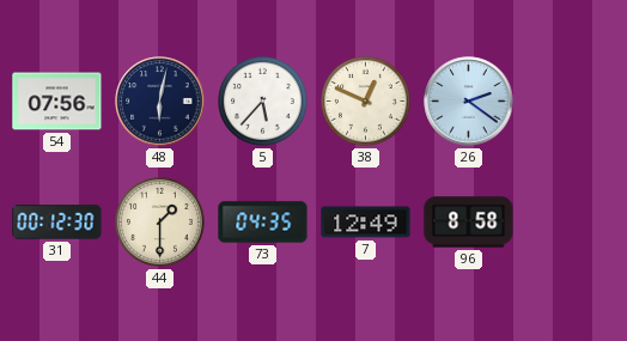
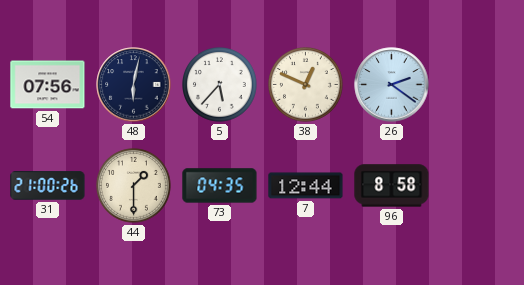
31: 00:12 -> 21:00 (48, 186)
7: 12:49 -> 12:44 (306, 186)
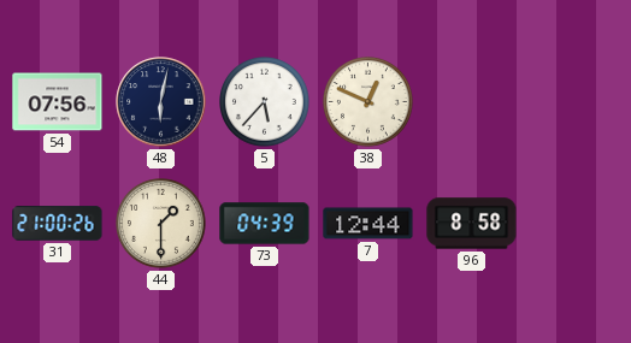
26: 2:21 -> none (392, 85)
73: 04:35 -> 04:39 (265, 224)
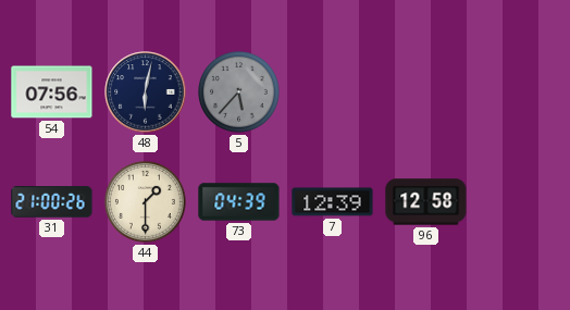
5 dial: white -> grey (239, 92)
38: 12:49 -> none (368, 102)
7: 12:44 -> 12:39 (333, 202)
96: 8:58 -> 12:58 (426, 202)
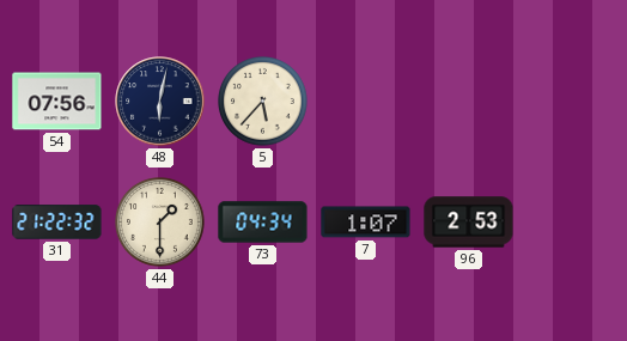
5 dial: grey -> cream (263, 102)
31: 21:00 -> 21:22 (57, 223)
73: 04:39 -> 04:34 (263, 223)
7: 12:39 -> 1:07 (366, 223)
96: 12:58 -> 2:53 (469, 223)
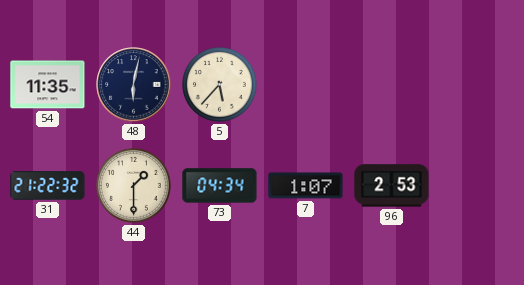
54: 07:56 -> 11:35 (48, 85)
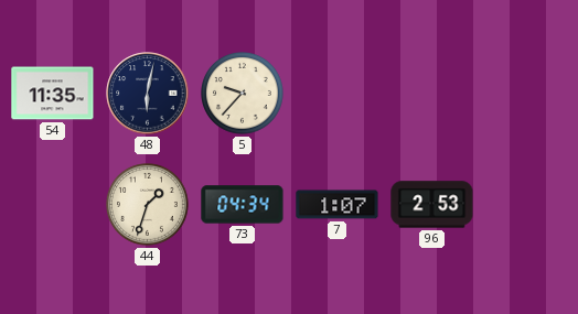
5: 5:37 -> 9:37 (243, 94)
31: 21:22 -> none (48, 186)
44: 1:30 -> 1:33 (148, 205)
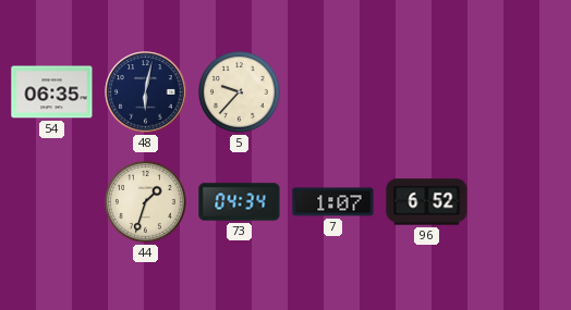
54: 11:35 -> 06:35 (52, 92)
96: 2:53 -> 6:52 (427, 202)
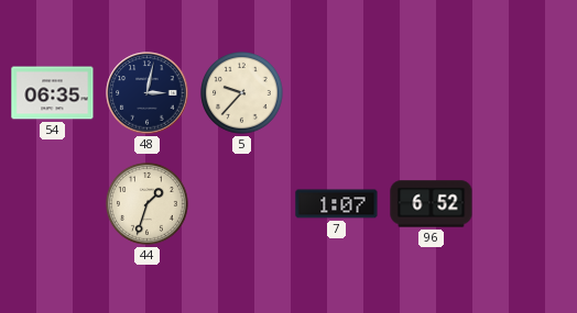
48: 6:02 -> 3:02 (148, 93)
73: 04:34 -> none (240, 202)
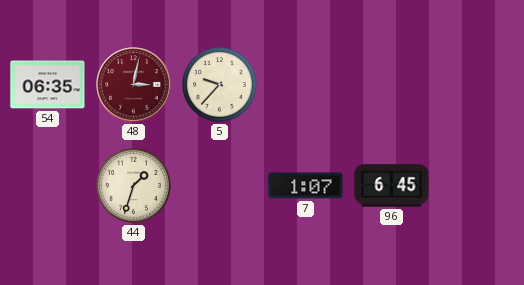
48 dial: navy -> burgundy (134, 85)
96: 6:52 -> 6:45 (392, 186)
